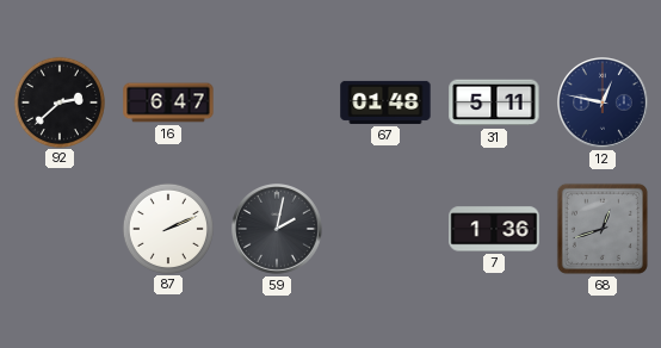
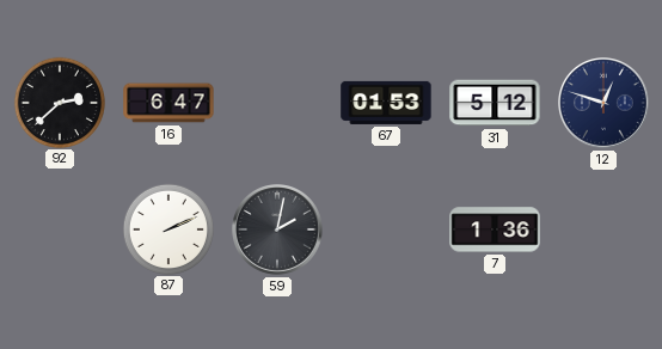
67: 01:48 -> 01:53 (386, 103)
31: 5:11 -> 5:12 (495, 103)
12: 12:47 -> 12:48 (605, 104)
68: 12:42 -> none (603, 229)
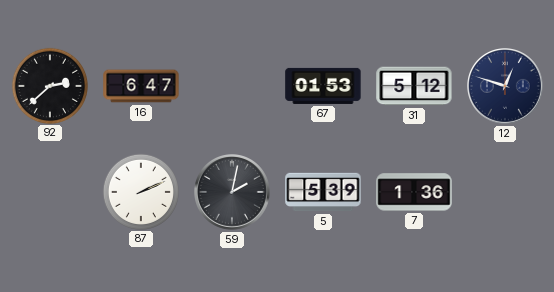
5: none -> 5:39 (323, 192)
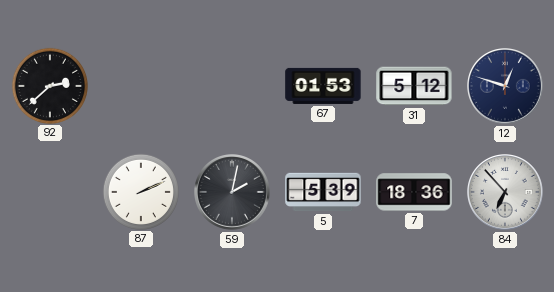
16: 6:47 -> none (141, 86)
7: 1:36 -> 18:36 (414, 192)
84: none -> 6:53 (506, 193)
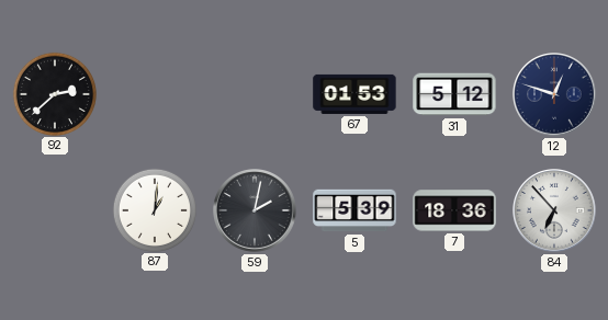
87: 2:11 -> 1:01 (154, 209)
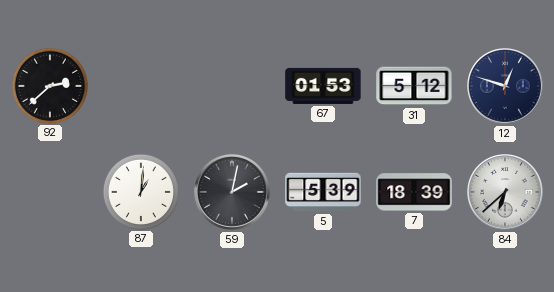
7: 18:36 -> 18:39 (414, 192)
84: 6:53 -> 6:38 (506, 193)
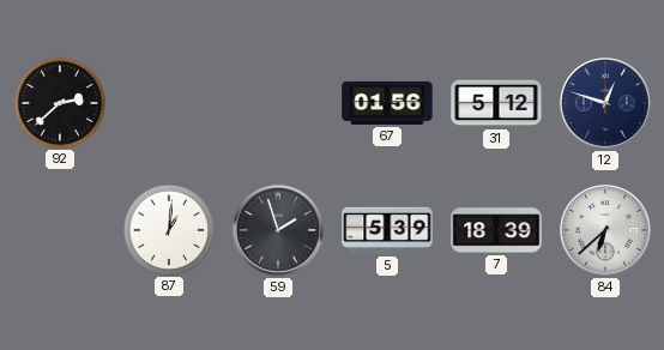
67: 01:53 -> 01:56 (387, 103)
59: 2:02 -> 1:57 (279, 231)
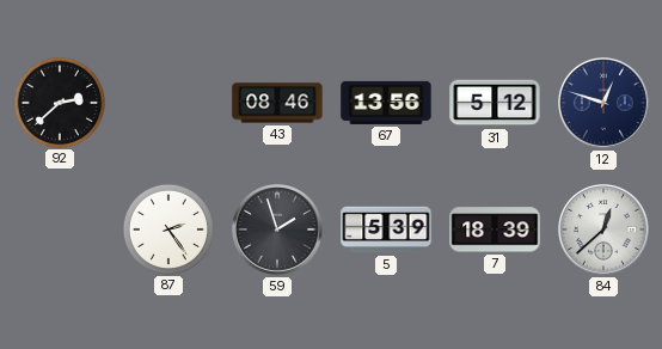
43: none -> 08:46 (277, 103)
67: 01:56 -> 13:56 (386, 103)
87: 1:01 -> 2:24 (167, 228)
84: 6:38 -> 12:38 (605, 231)
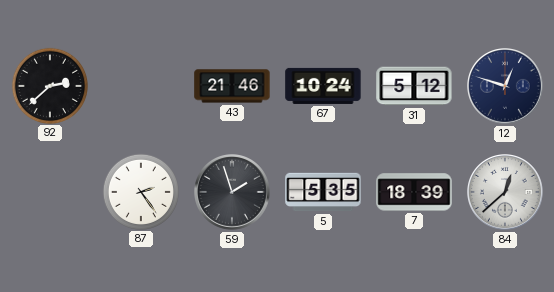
43: 08:46 -> 21:46 (232, 86)
67: 13:56 -> 10:24 (323, 86)
5: 5:39 -> 5:35 (323, 192)
